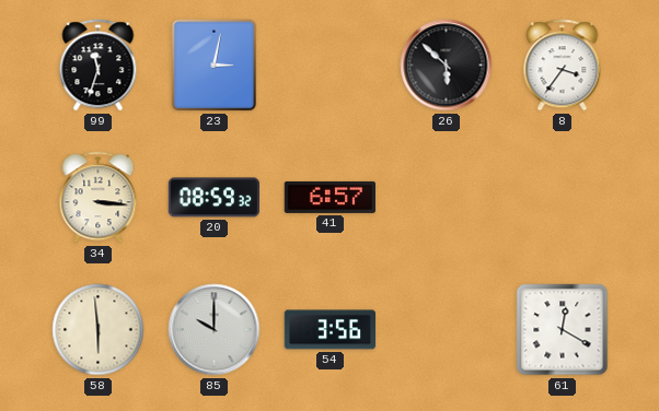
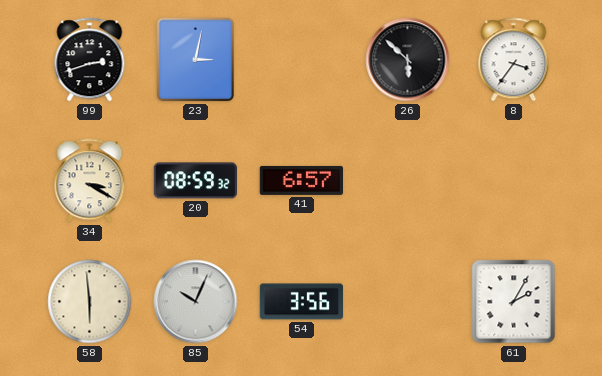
99: 11:33 -> 2:42 (90, 60)
34: 3:16 -> 3:20 (90, 181)
85: 10:00 -> 10:04 (196, 302)
61: 12:20 -> 2:05 (514, 302)
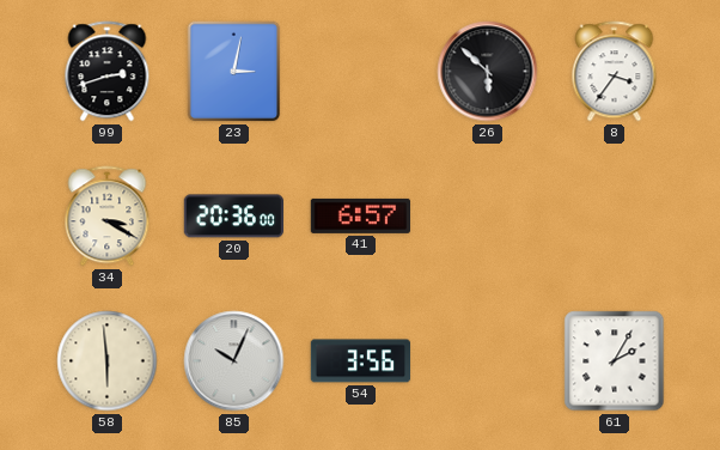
20: 08:59 -> 20:36 (233, 217)
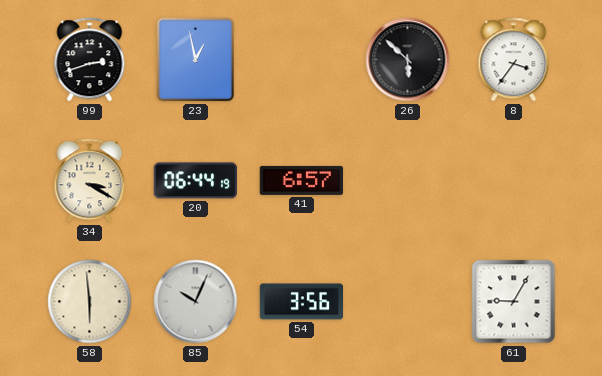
23: 3:02 -> 12:58 (196, 60)
20: 20:36 -> 06:44 (195, 181)
61: 2:05 -> 9:05 (514, 302)
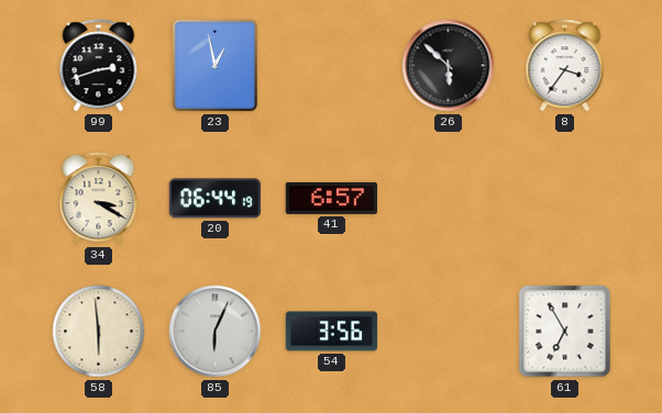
85: 10:04 -> 6:04 (216, 332)
61: 9:05 -> 6:55 (565, 332)
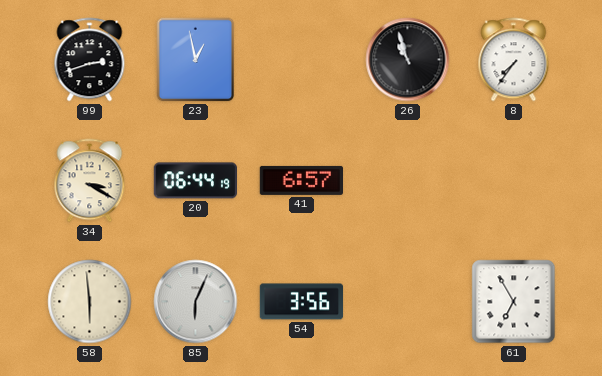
26: 5:52 -> 10:57 (408, 60)
8: 3:36 -> 7:36 (514, 60)
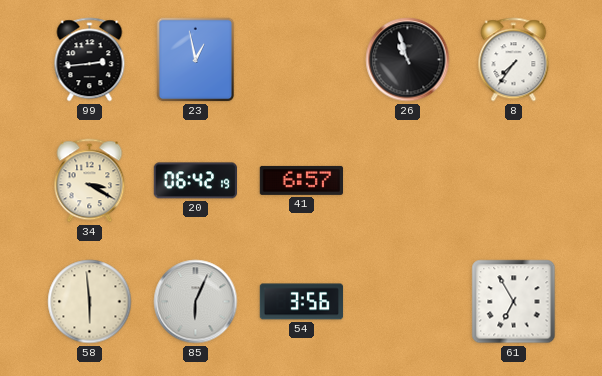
99: 2:42 -> 2:44 (90, 60)
20: 06:44 -> 06:42 (195, 181)
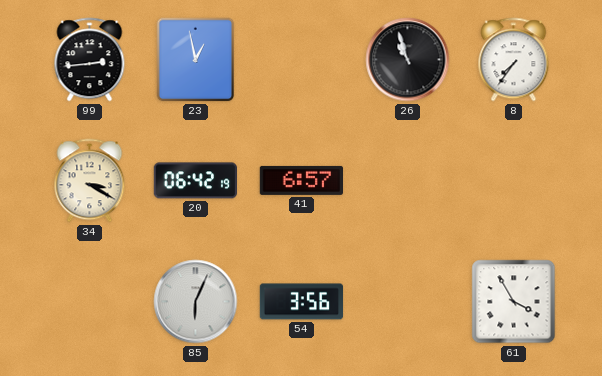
58: 5:59 -> none (90, 302)
61: 6:55 -> 3:55 (514, 302)
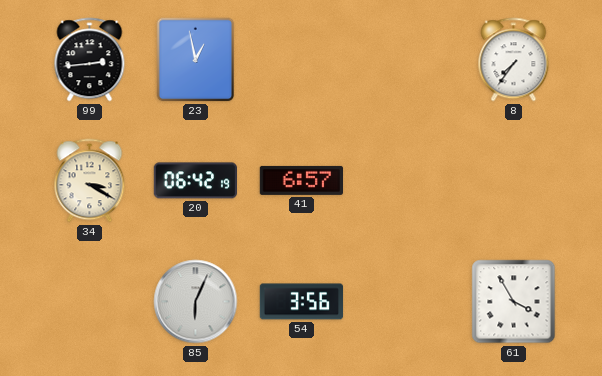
26: 10:57 -> none (408, 60)
